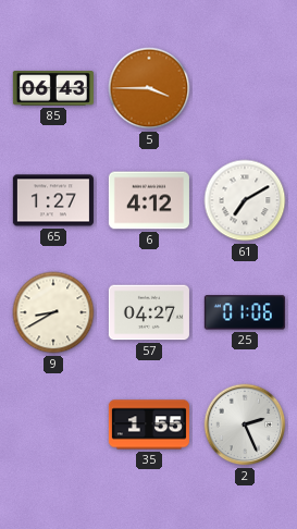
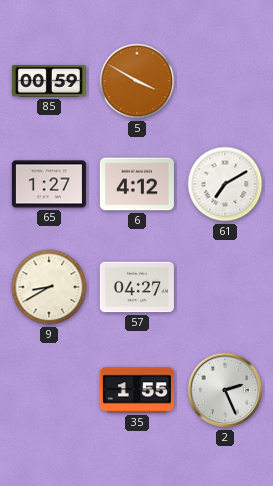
85: 06:43 -> 00:59 (49, 82)
5: 3:45 -> 3:50 (137, 81)
25: 01:06 -> none (245, 312)
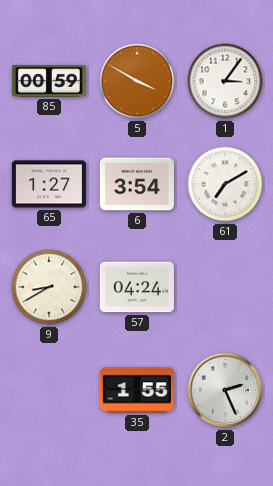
1: none -> 3:06 (225, 81)
6: 4:12 -> 3:54 (137, 184)
57: 04:27 -> 04:24 (137, 287)
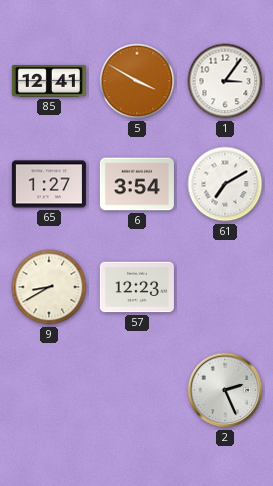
85: 00:59 -> 12:41 (49, 82)
57: 04:24 -> 12:23 (137, 287)
35: 1:55 -> none (137, 390)
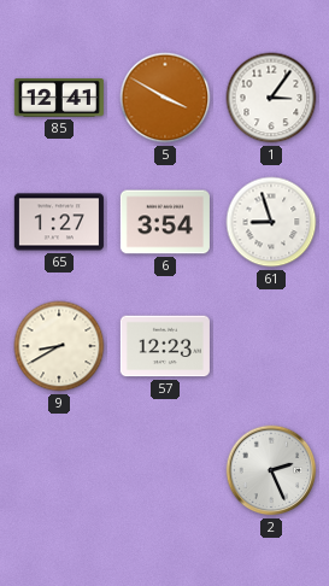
61: 7:10 -> 8:57 (271, 222)
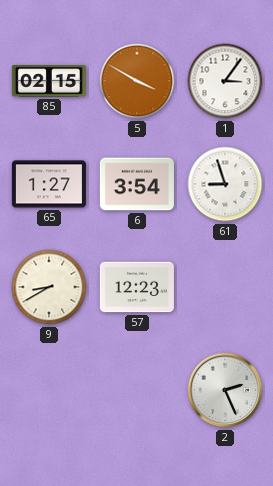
85: 12:41 -> 02:15 (49, 82)
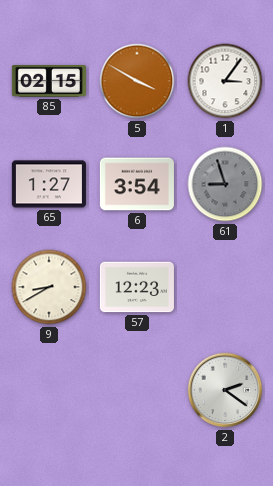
61 dial: white -> grey (225, 184)
2: 2:26 -> 2:21 (225, 390)
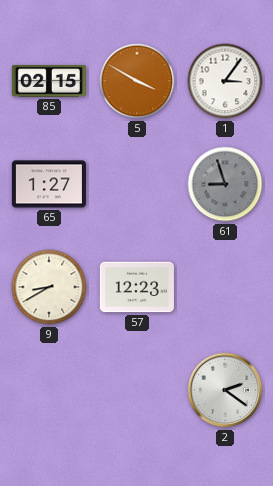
6: 3:54 -> none (137, 184)
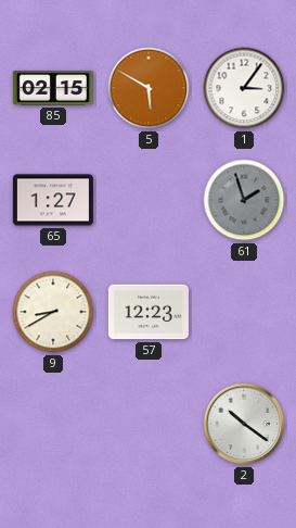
5: 3:50 -> 5:50 (149, 88)
61: 8:57 -> 1:57 (244, 200)
2: 2:21 -> 10:21 (244, 424)
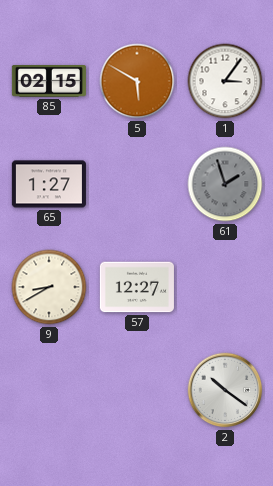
57: 12:23 -> 12:27 (137, 287)
